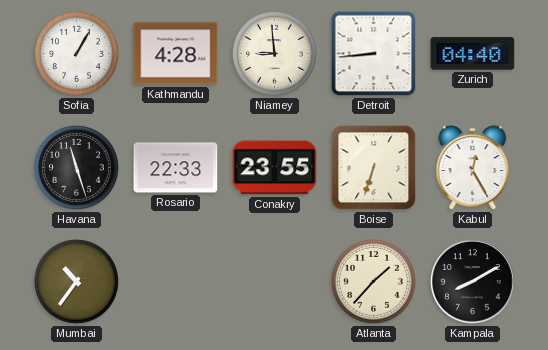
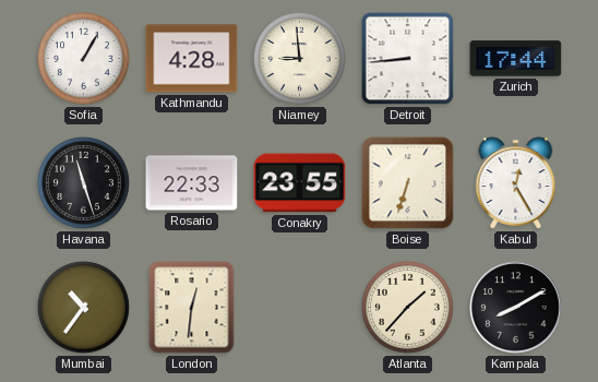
Zurich: 04:40 -> 17:44 (516, 59)
London: none -> 12:31 (192, 308)
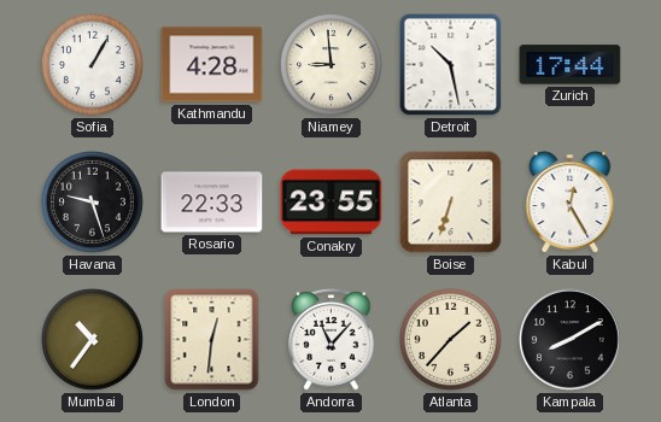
Detroit: 8:44 -> 10:28 (451, 65)
Havana: 11:27 -> 9:27 (92, 201)
Andorra: none -> 11:07 (332, 340)
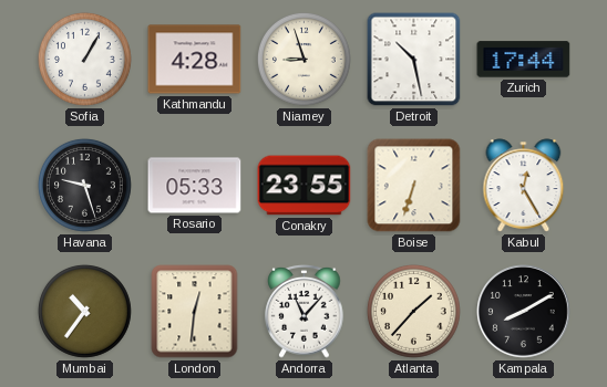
Niamey: 8:59 -> 8:57 (303, 59)
Rosario: 22:33 -> 05:33 (195, 186)
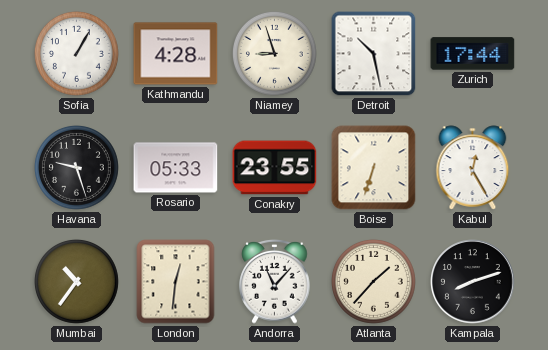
Kampala: 8:10 -> 8:12 (473, 282)
